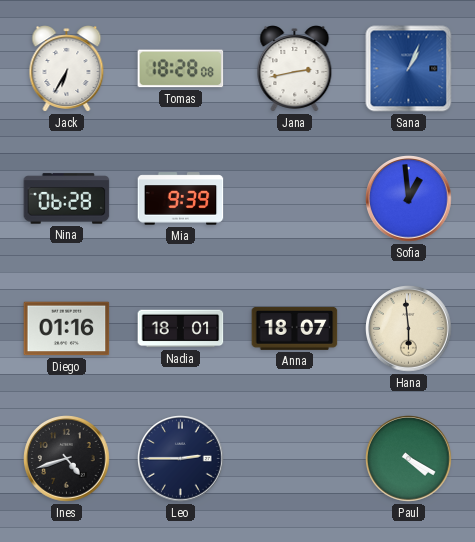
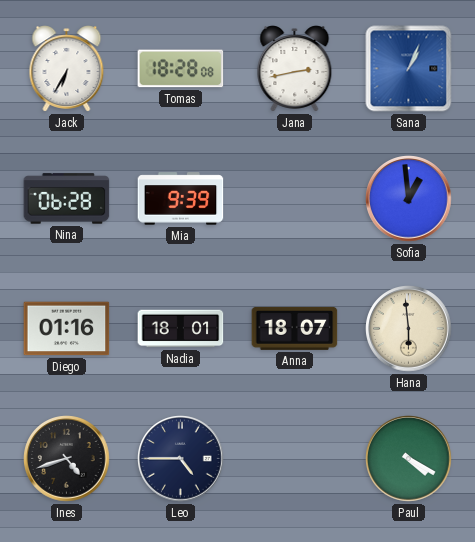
Leo: 2:45 -> 4:45 (181, 459)
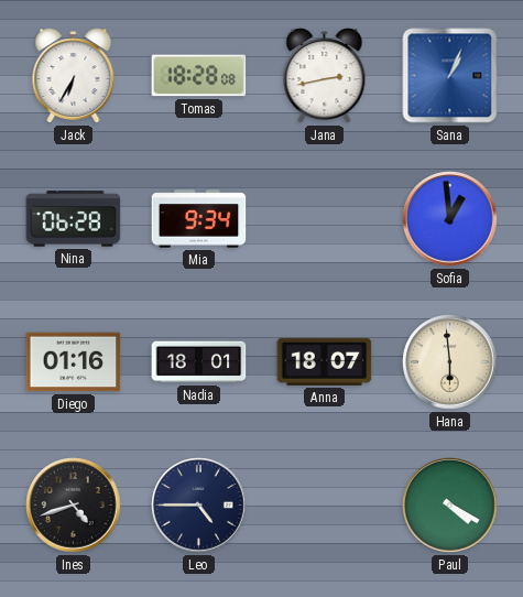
Mia: 9:39 -> 9:34 (199, 219)
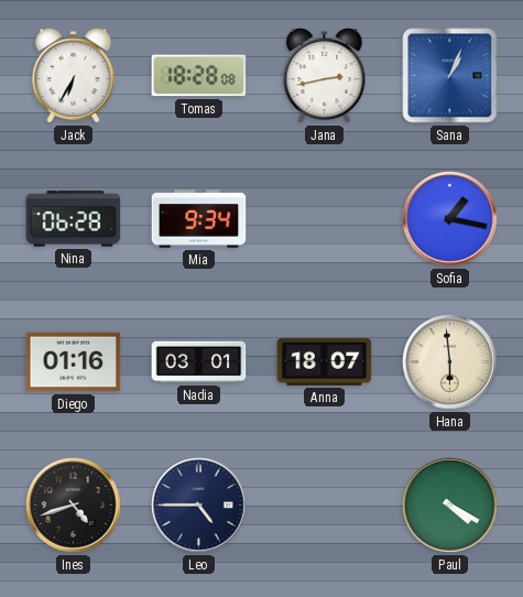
Sofia: 12:59 -> 1:17 (450, 219)
Nadia: 18:01 -> 03:01 (199, 362)
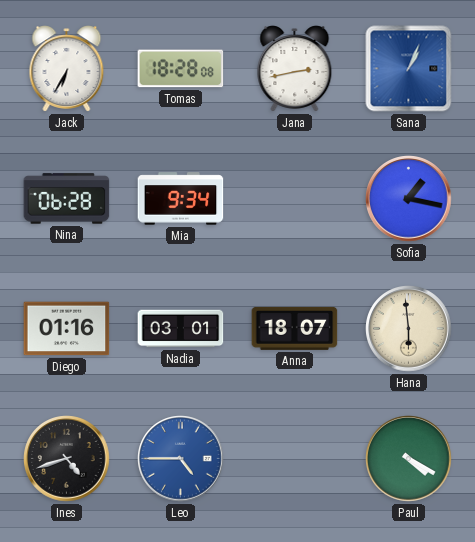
Leo dial: navy -> blue (181, 459)
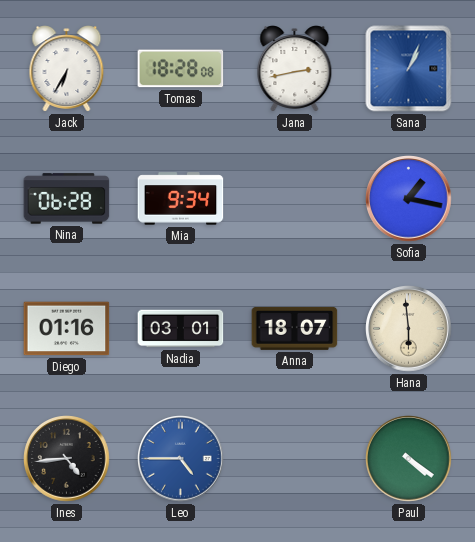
Ines: 4:42 -> 4:44 (67, 459)
Paul: 4:20 -> 4:21 (409, 459)
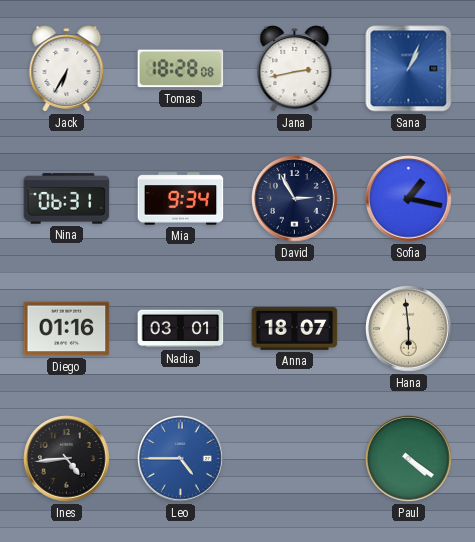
Nina: 06:28 -> 06:31 (67, 199)
David: none -> 2:55 (295, 199)
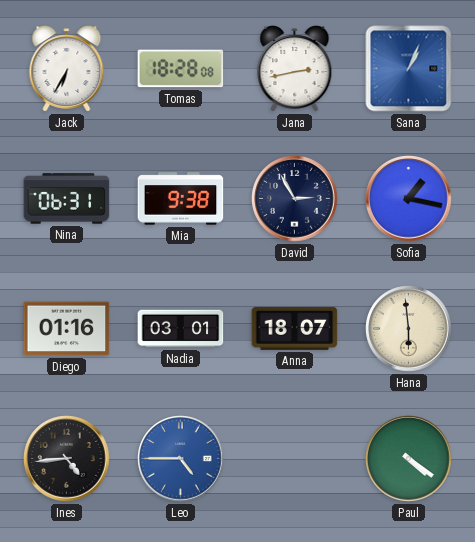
Mia: 9:34 -> 9:38 (181, 199)
